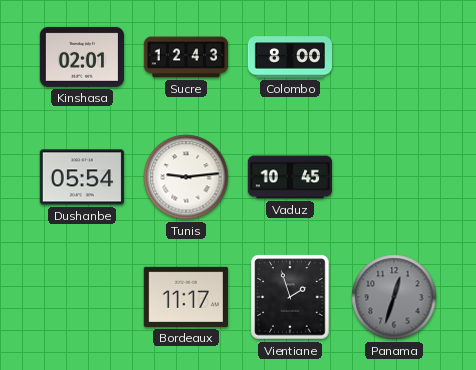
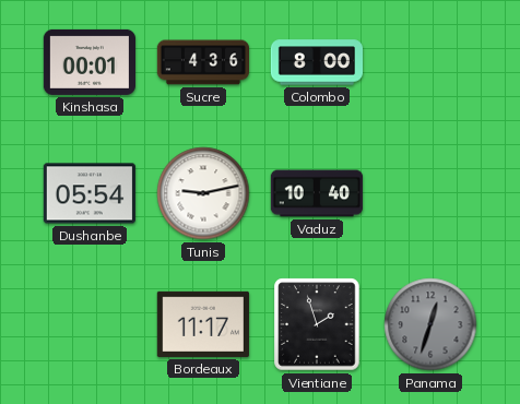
Kinshasa: 02:01 -> 00:01 (88, 62)
Sucre: 12:43 -> 4:36 (202, 62)
Tunis: 9:14 -> 9:13 (203, 193)
Vaduz: 10:45 -> 10:40 (316, 193)
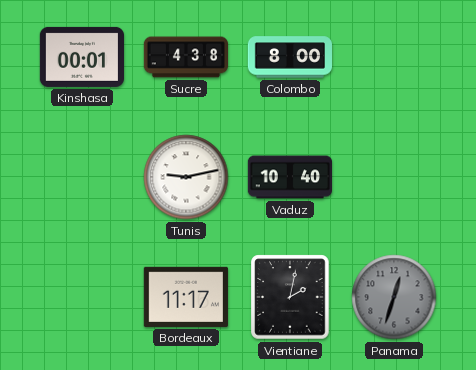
Sucre: 4:36 -> 4:38 (185, 57)
Dushanbe: 05:54 -> none (90, 193)
Vientiane: 1:57 -> 2:02 (290, 297)
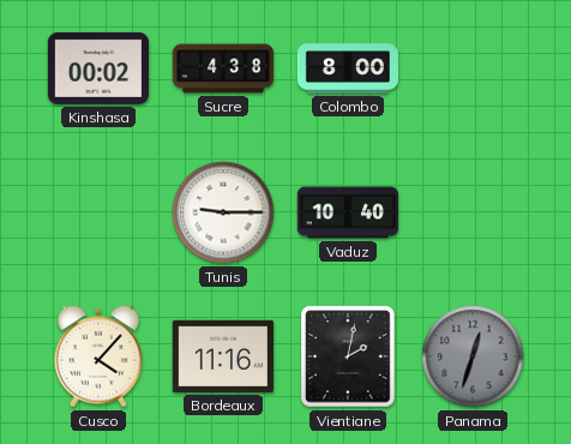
Kinshasa: 00:01 -> 00:02 (97, 68)
Tunis: 9:13 -> 9:15 (223, 212)
Cusco: none -> 4:07 (98, 356)
Bordeaux: 11:17 -> 11:16 (223, 356)
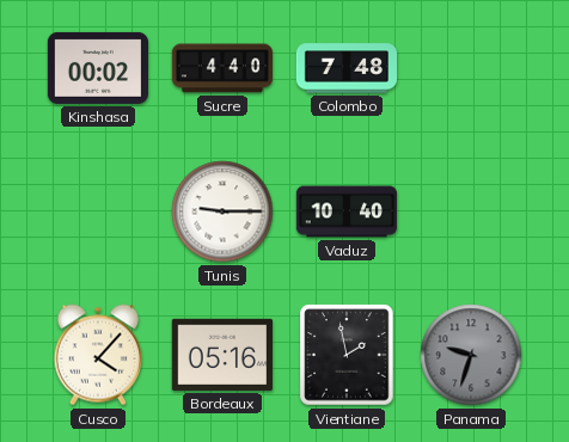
Sucre: 4:38 -> 4:40 (221, 68)
Colombo: 8:00 -> 7:48 (345, 68)
Bordeaux: 11:16 -> 05:16 (222, 355)
Vientiane: 2:02 -> 1:58 (347, 355)
Panama: 12:33 -> 9:33 (471, 355)
